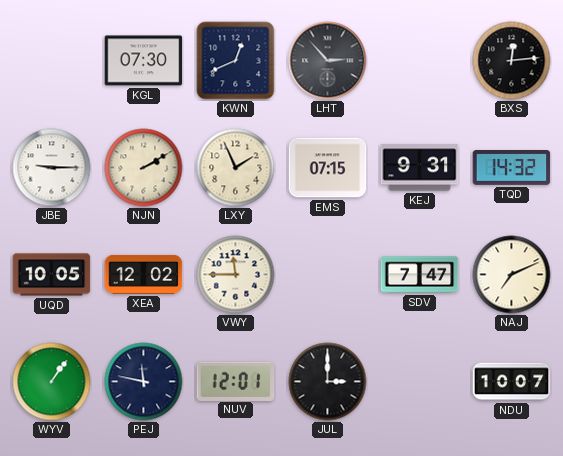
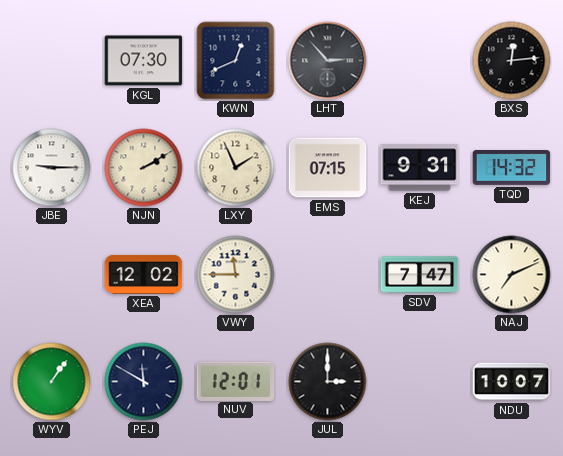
UQD: 10:05 -> none (52, 275)
PEJ: 11:47 -> 11:50 (144, 382)
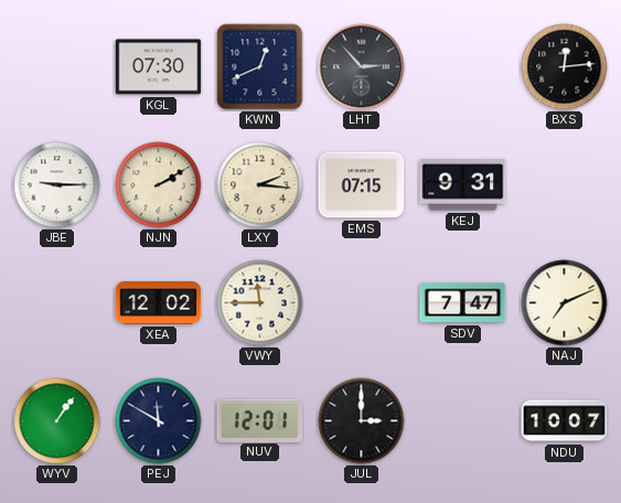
LXY: 1:56 -> 2:16 (260, 185)
TQD: 14:32 -> none (512, 168)
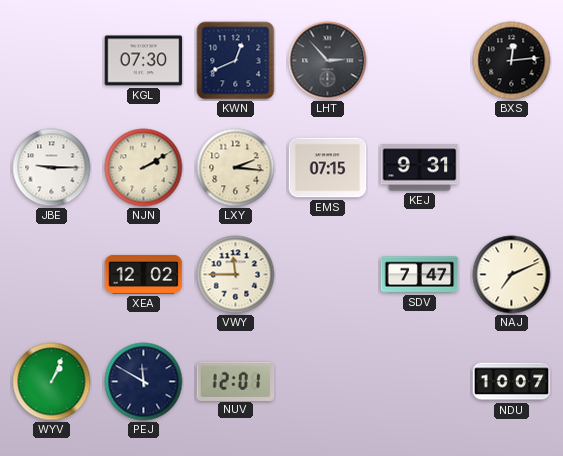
WYV: 1:06 -> 1:04 (52, 382)
JUL: 3:00 -> none (362, 421)
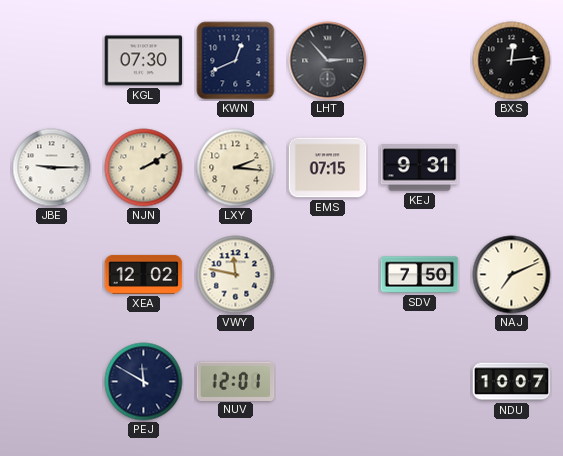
VWY: 11:45 -> 11:47 (236, 275)
SDV: 7:47 -> 7:50 (420, 275)
WYV: 1:04 -> none (52, 382)
